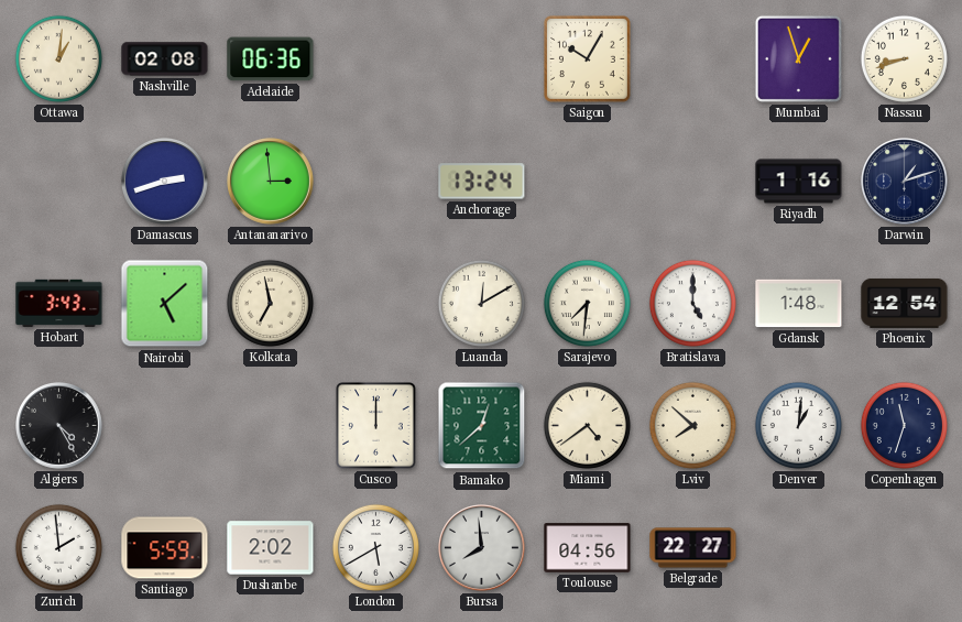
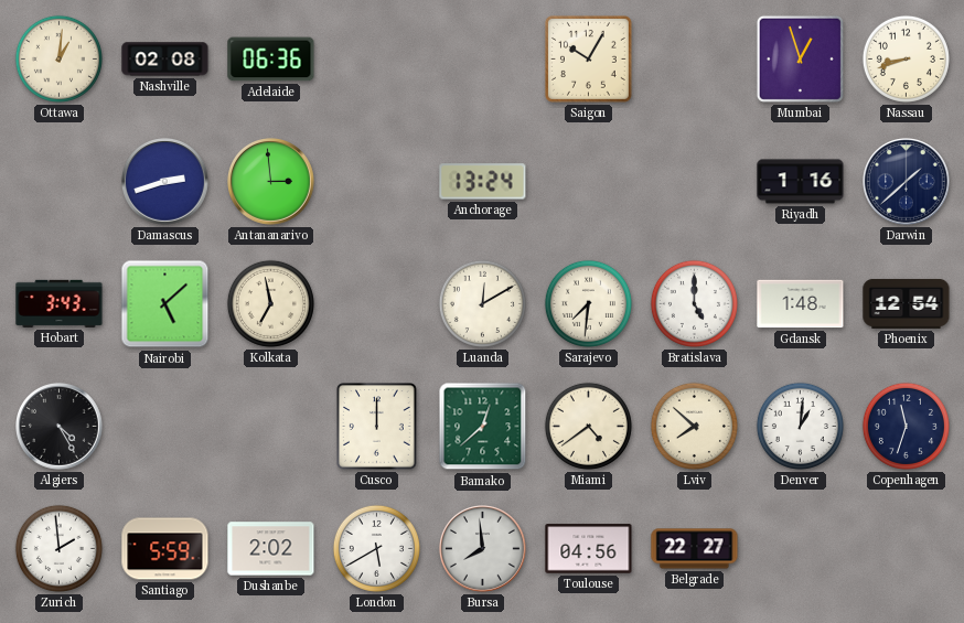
Darwin: 1:12 -> 1:38 (907, 182)
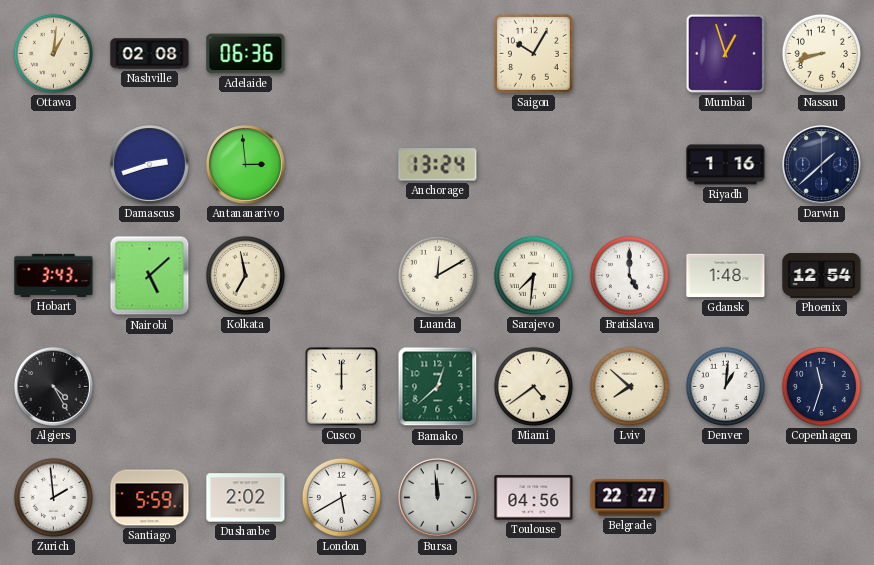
Bursa: 7:59 -> 11:59 (438, 498)
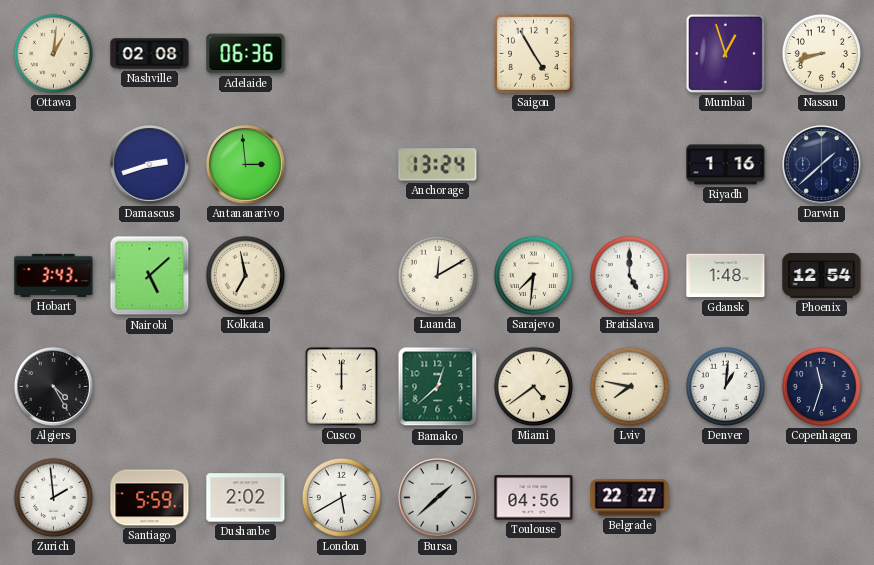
Saigon: 10:05 -> 4:55 (533, 53)
Lviv: 7:52 -> 7:47 (629, 386)
Bursa: 11:59 -> 1:38 (438, 498)
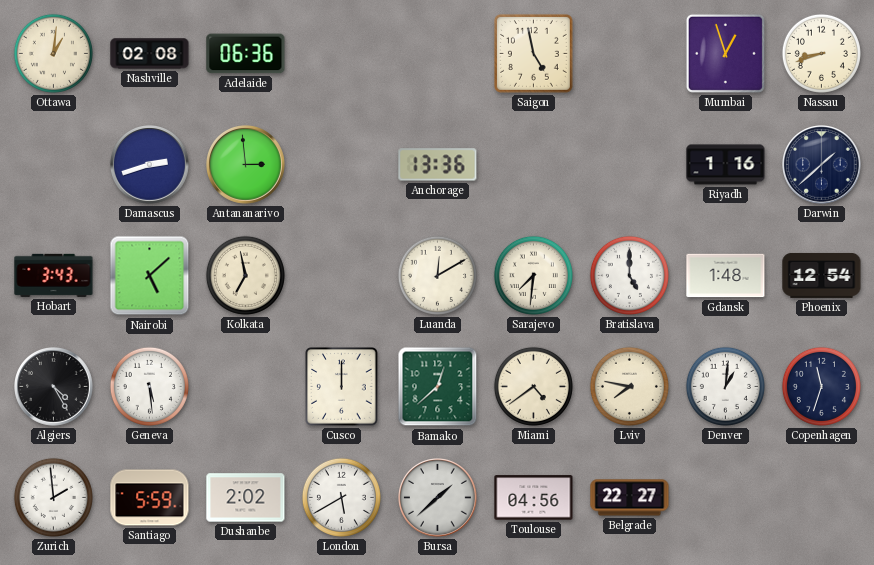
Saigon: 4:55 -> 4:58 (533, 53)
Anchorage: 13:24 -> 13:36 (438, 165)
Geneva: none -> 5:29 (149, 386)
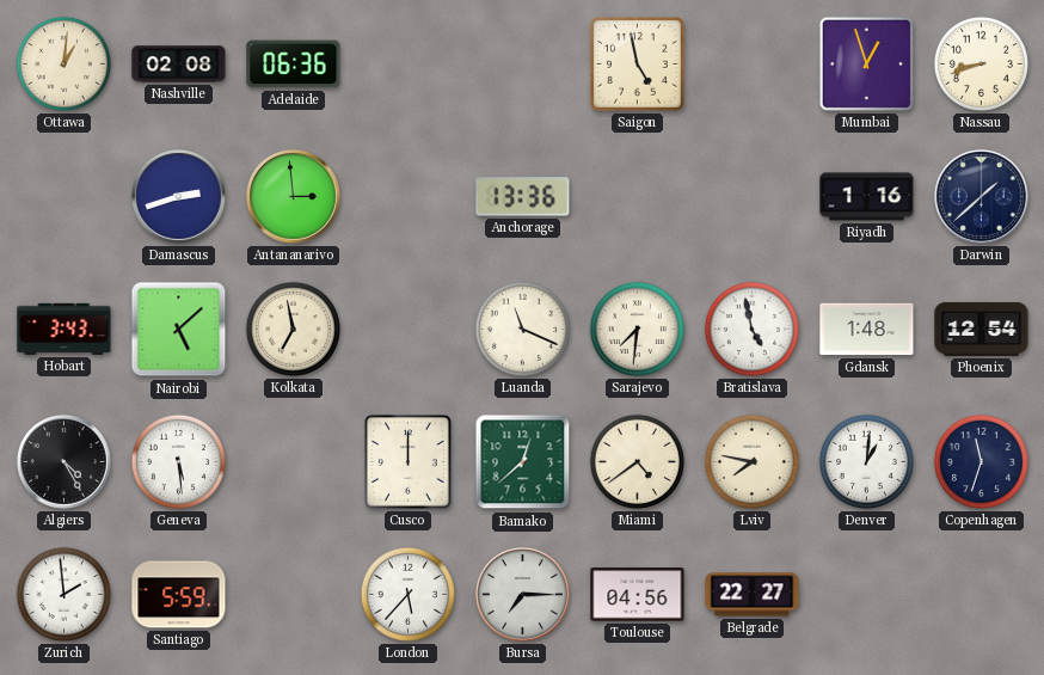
Luanda: 12:10 -> 11:19 (522, 329)
Bratislava: 5:00 -> 4:58 (751, 329)
Dushanbe: 2:02 -> none (246, 498)
London: 5:40 -> 5:37 (407, 594)
Bursa: 1:38 -> 7:15 (523, 595)
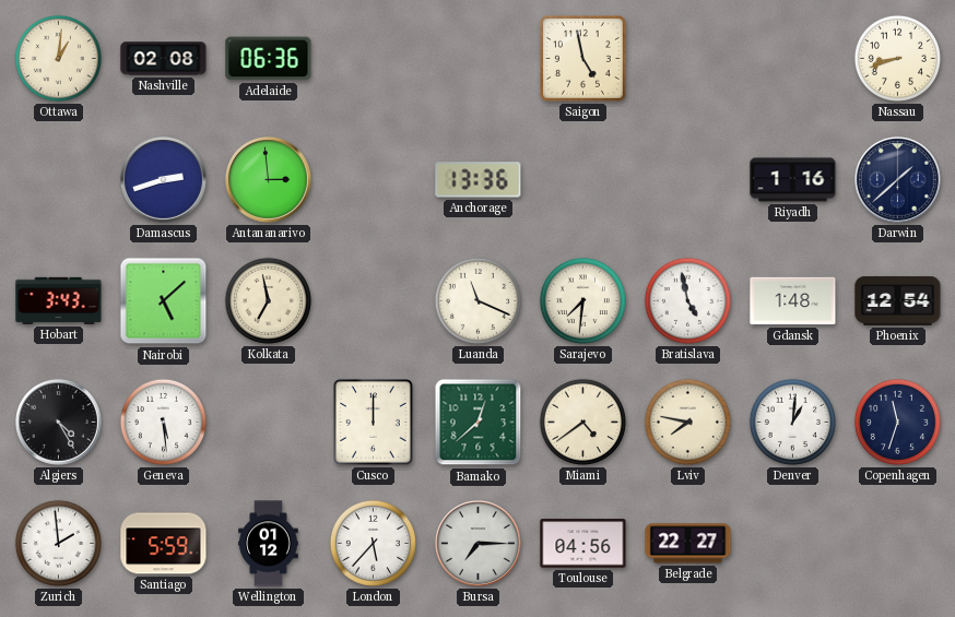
Mumbai: 12:57 -> none (866, 63)
Wellington: none -> 01:12 (269, 544)
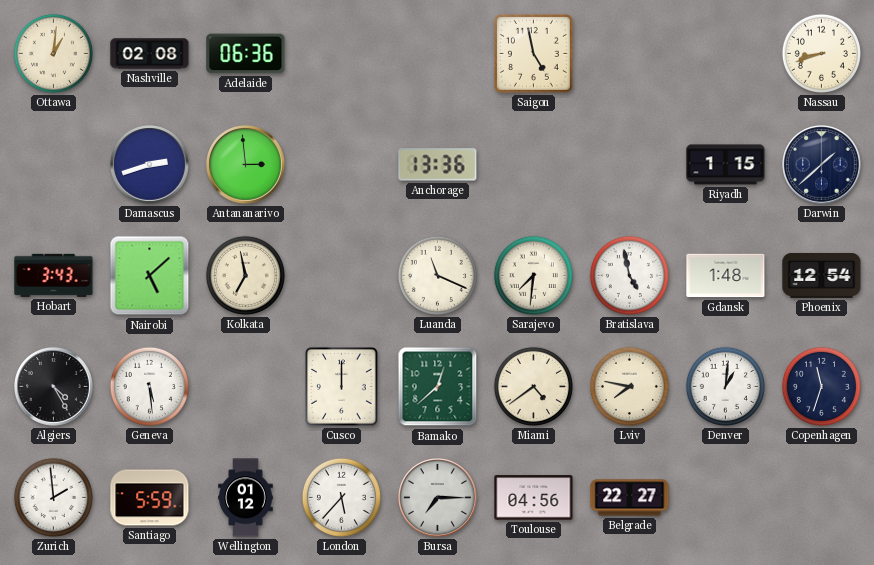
Riyadh: 1:16 -> 1:15 (726, 165)
